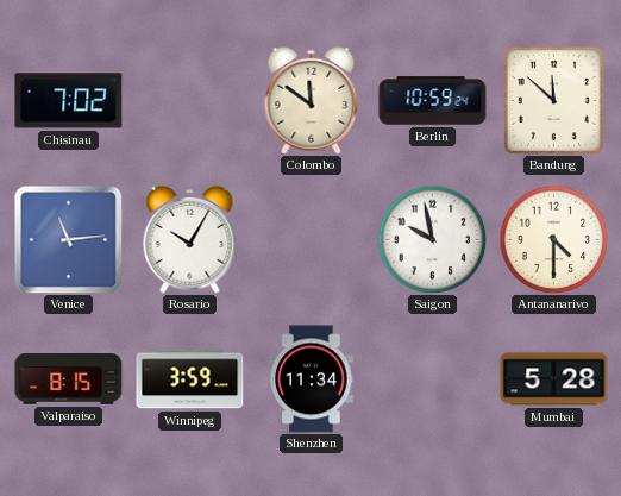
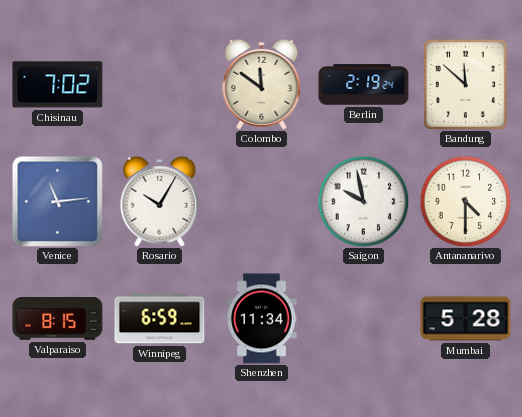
Berlin: 10:59 -> 2:19 (364, 85)
Winnipeg: 3:59 -> 6:59 (160, 319)
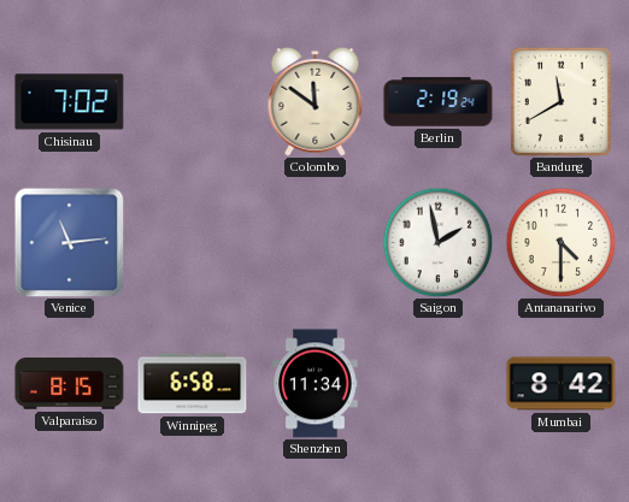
Bandung: 11:52 -> 11:40 (560, 101)
Rosario: 10:05 -> none (160, 201)
Saigon: 9:58 -> 1:58 (437, 242)
Winnipeg: 6:59 -> 6:58 (193, 384)
Mumbai: 5:28 -> 8:42 (562, 384)
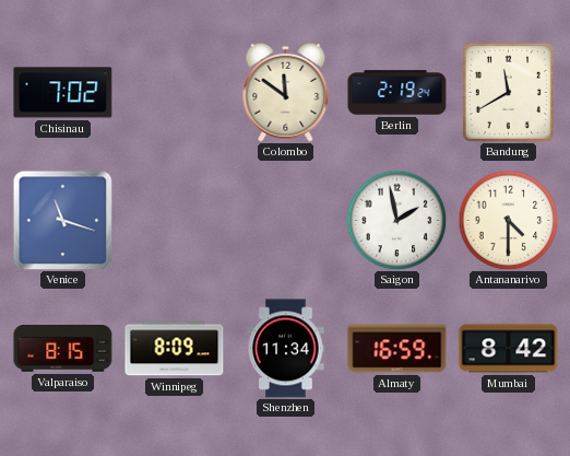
Venice: 11:14 -> 11:18 (62, 220)
Winnipeg: 6:58 -> 8:09 (175, 349)
Almaty: none -> 16:59 (397, 349)
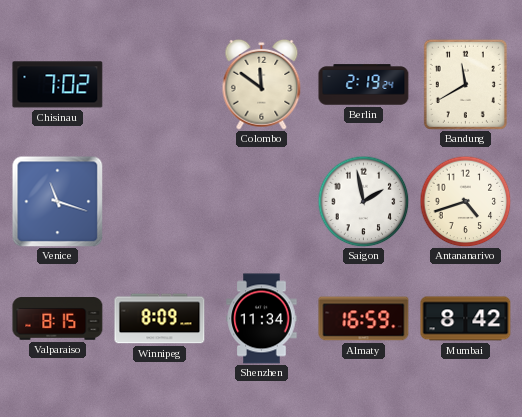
Antananarivo: 4:30 -> 4:42 (465, 201)
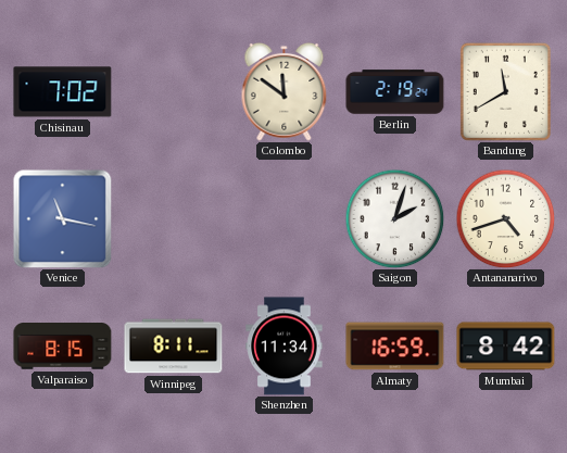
Venice: 11:18 -> 11:17 (62, 218)
Saigon: 1:58 -> 2:03 (394, 218)
Winnipeg: 8:09 -> 8:11 (174, 347)
